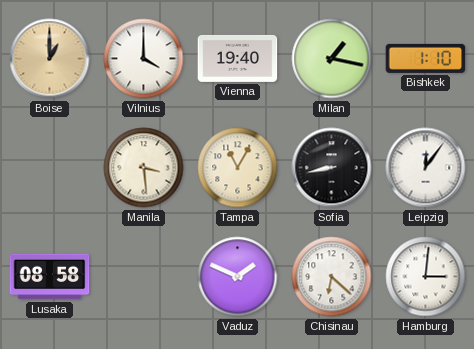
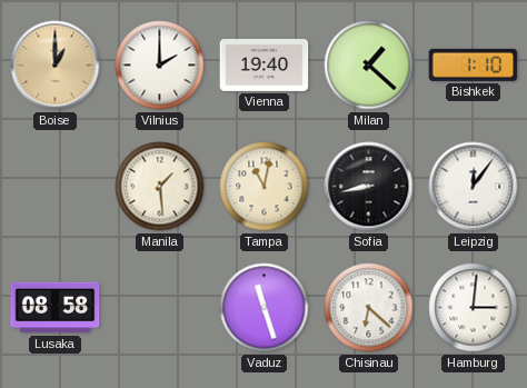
Vilnius: 4:00 -> 2:00 (160, 66)
Milan: 1:17 -> 1:22 (369, 66)
Manila: 3:29 -> 1:29 (160, 187)
Tampa: 11:05 -> 11:02 (265, 187)
Vaduz: 1:49 -> 11:27 (265, 308)
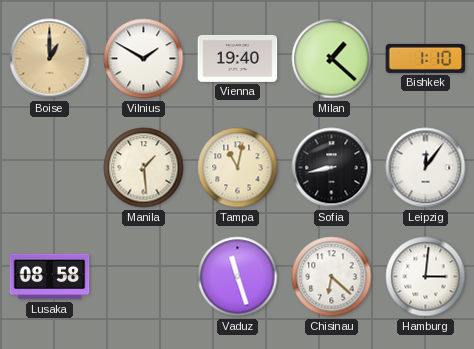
Vilnius: 2:00 -> 1:50 (144, 59)
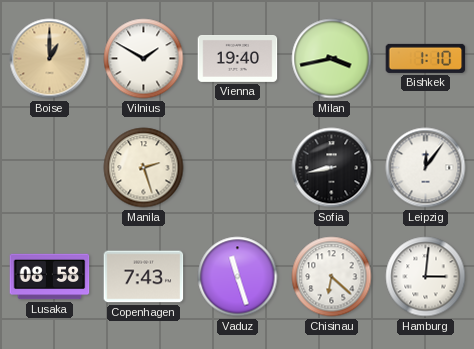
Milan: 1:22 -> 3:43 (332, 59)
Manila: 1:29 -> 2:27 (144, 168)
Tampa: 11:02 -> none (238, 168)
Copenhagen: none -> 7:43 (144, 277)
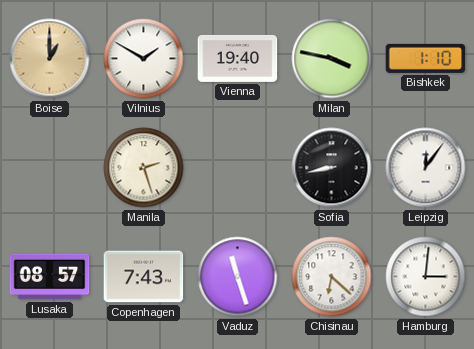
Milan: 3:43 -> 3:47 (332, 59)
Lusaka: 08:58 -> 08:57 (50, 277)
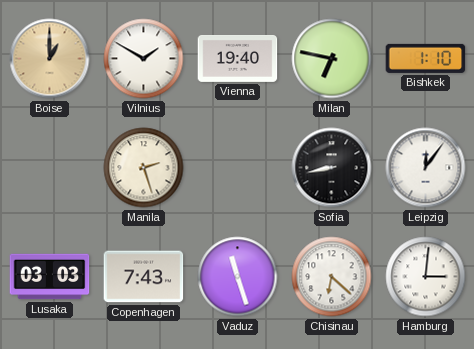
Milan: 3:47 -> 6:47 (332, 59)
Lusaka: 08:57 -> 03:03 (50, 277)
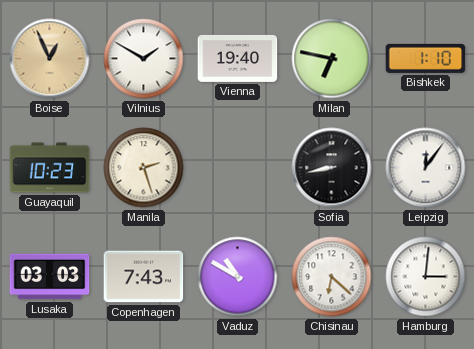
Boise: 1:00 -> 12:56 (50, 59)
Guayaquil: none -> 10:23 (50, 168)
Vaduz: 11:27 -> 10:50 (238, 277)
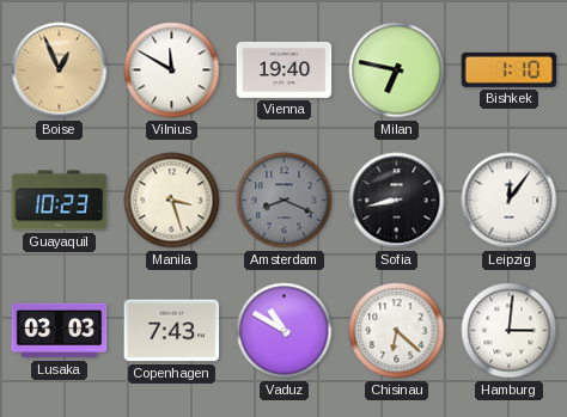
Vilnius: 1:50 -> 11:50 (172, 70)
Manila: 2:27 -> 3:27 (172, 201)
Amsterdam: none -> 8:19 (285, 201)
